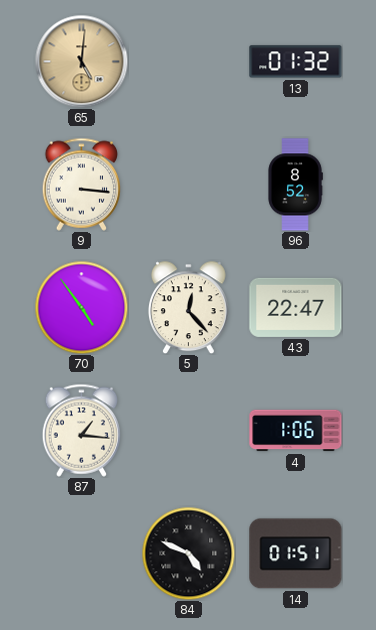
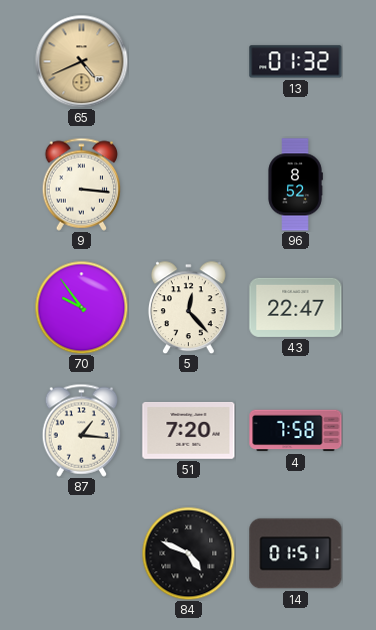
65: 5:01 -> 4:41 (81, 61)
70: 4:54 -> 9:54 (81, 307)
51: none -> 7:20 (189, 430)
4: 1:06 -> 7:58 (296, 431)
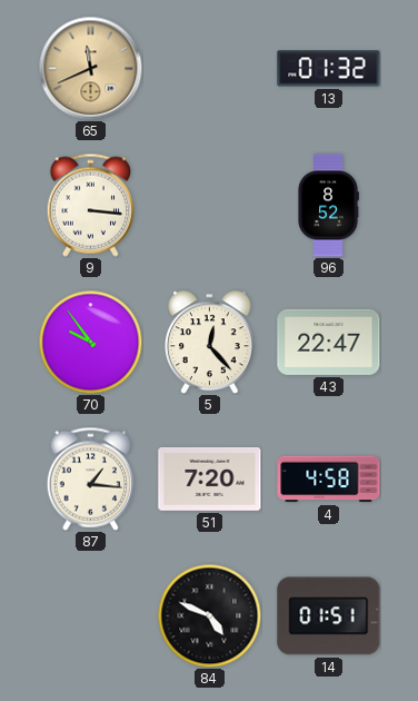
65: 4:41 -> 11:41 (90, 68)
4: 7:58 -> 4:58 (329, 480)
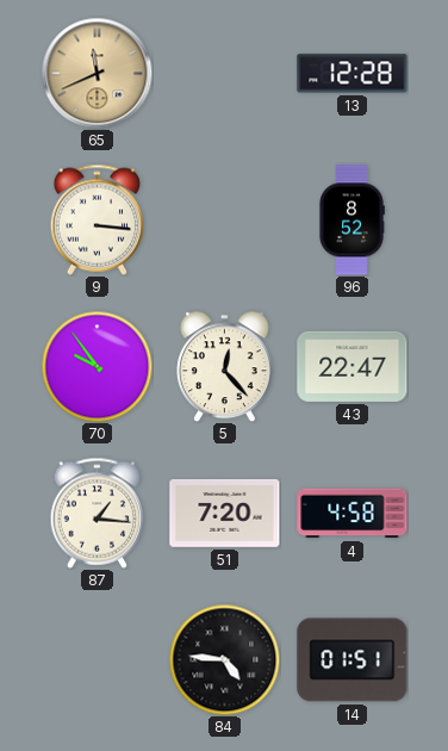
13: 01:32 -> 12:28 (353, 74)
84: 4:49 -> 4:46 (224, 659)
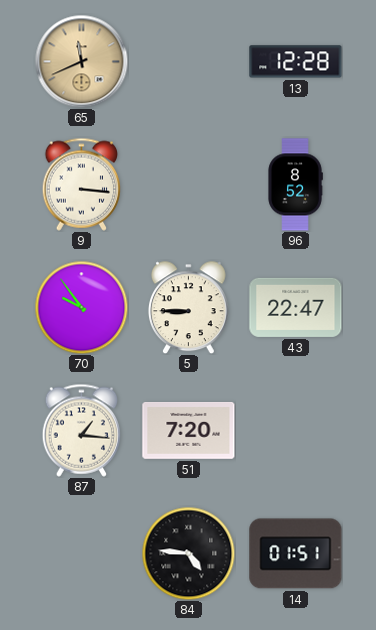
5: 12:23 -> 8:45 (188, 307)
4: 4:58 -> none (353, 514)
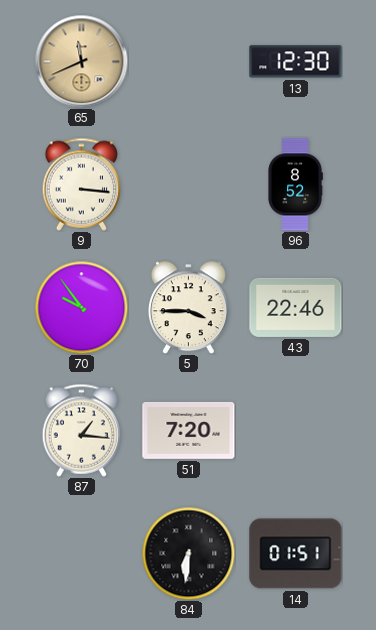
13: 12:28 -> 12:30 (296, 62)
5: 8:45 -> 3:45 (188, 307)
43: 22:47 -> 22:46 (296, 307)
84: 4:46 -> 6:31 (188, 553)
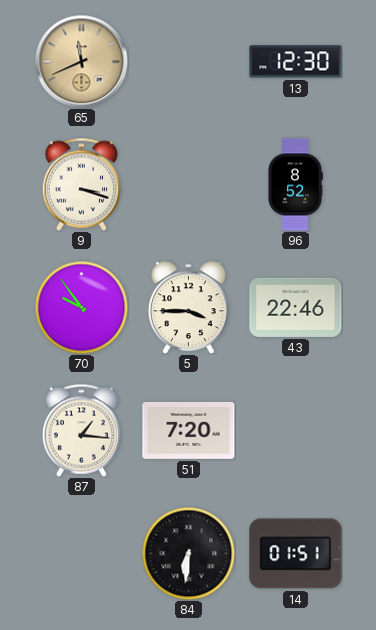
9: 3:16 -> 3:18 (82, 184)
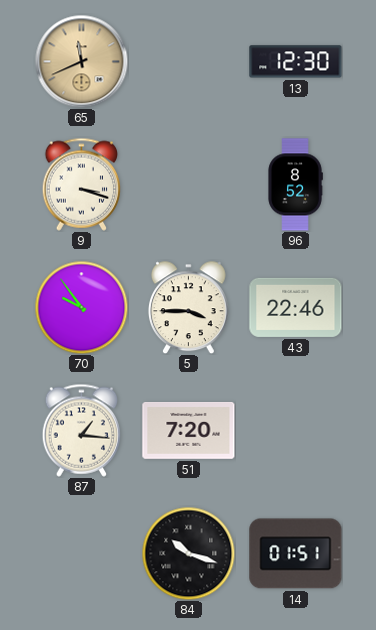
84: 6:31 -> 10:18 (188, 553)
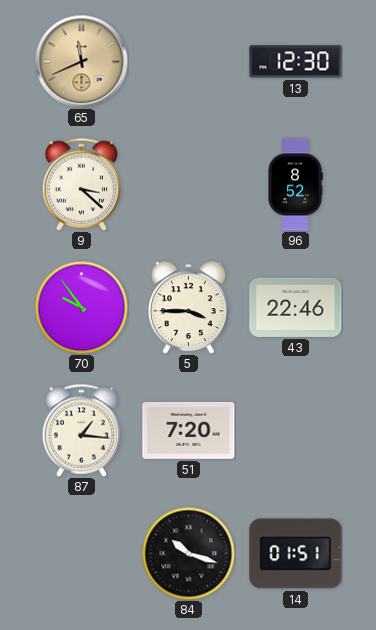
9: 3:18 -> 3:22 (82, 184)
